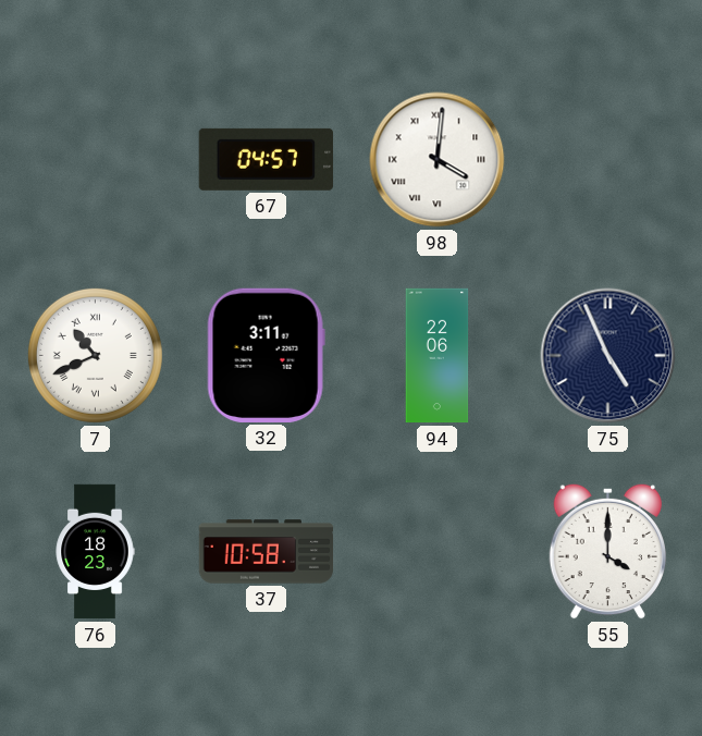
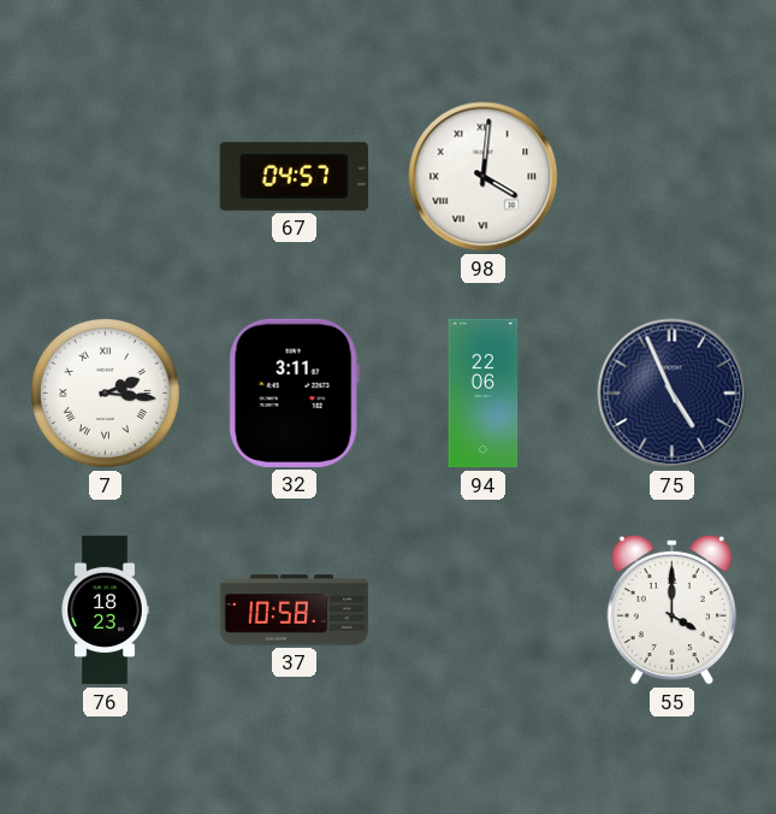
7: 10:41 -> 2:16 (105, 393)
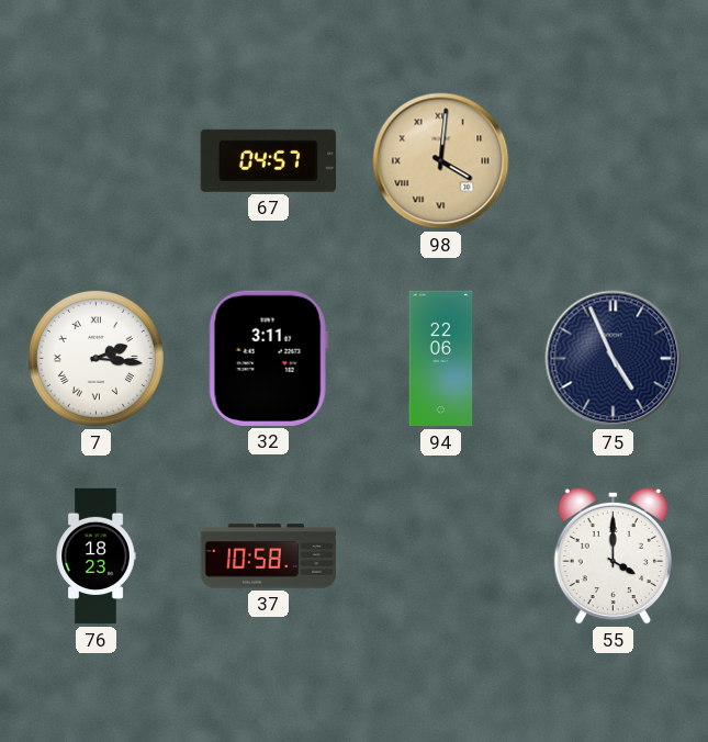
98 dial: white -> champagne (441, 161)
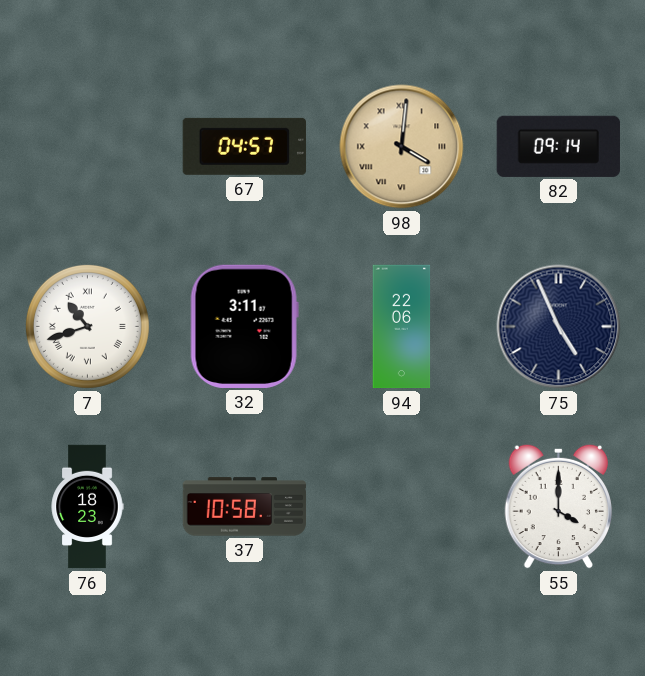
82: none -> 09:14 (558, 146)
7: 2:16 -> 10:42 (87, 326)
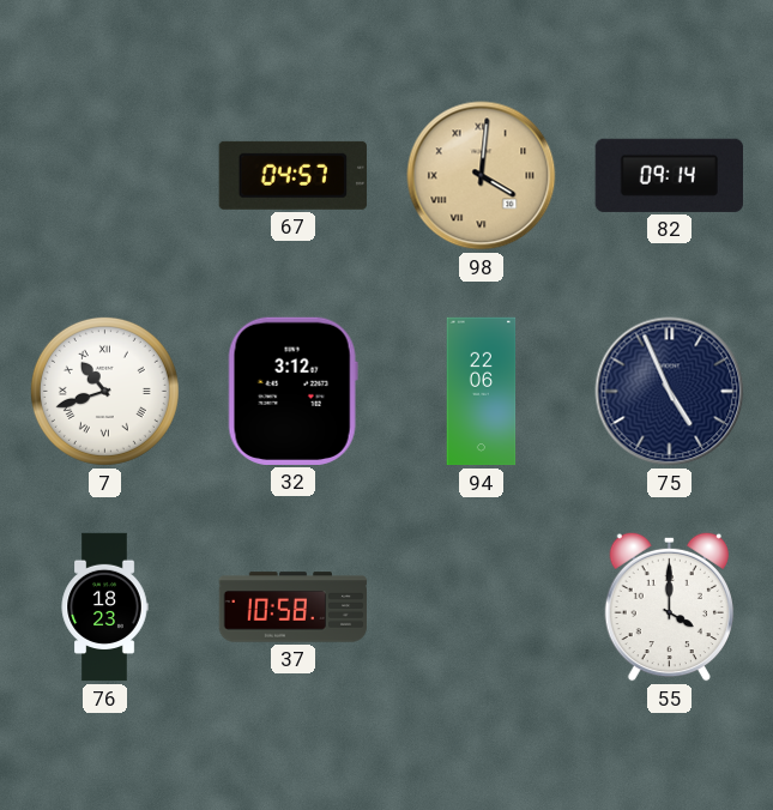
32: 3:11 -> 3:12 (292, 391)
